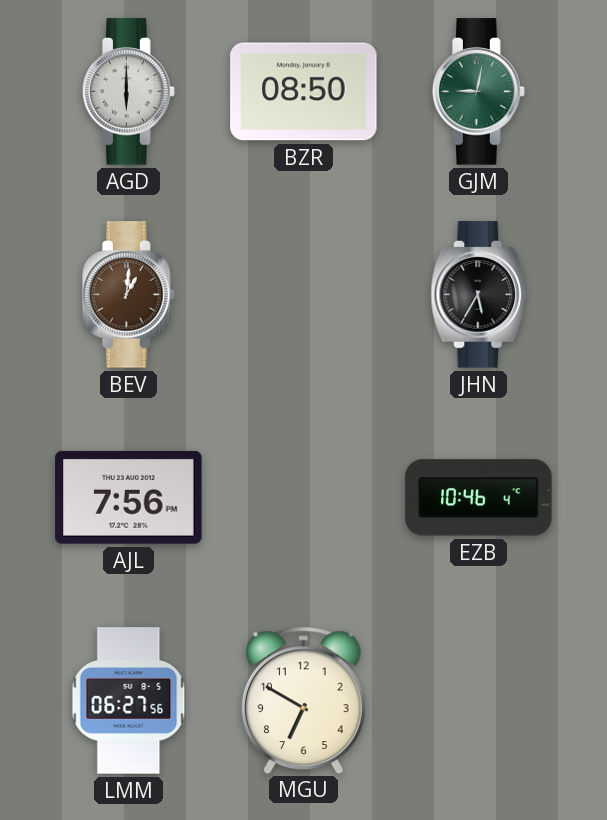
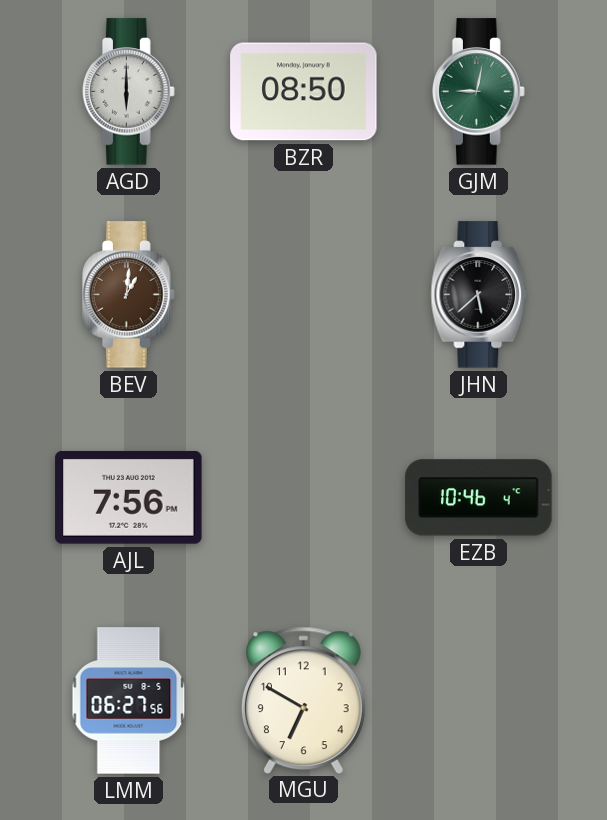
JHN: 5:35 -> 5:38 (479, 295)
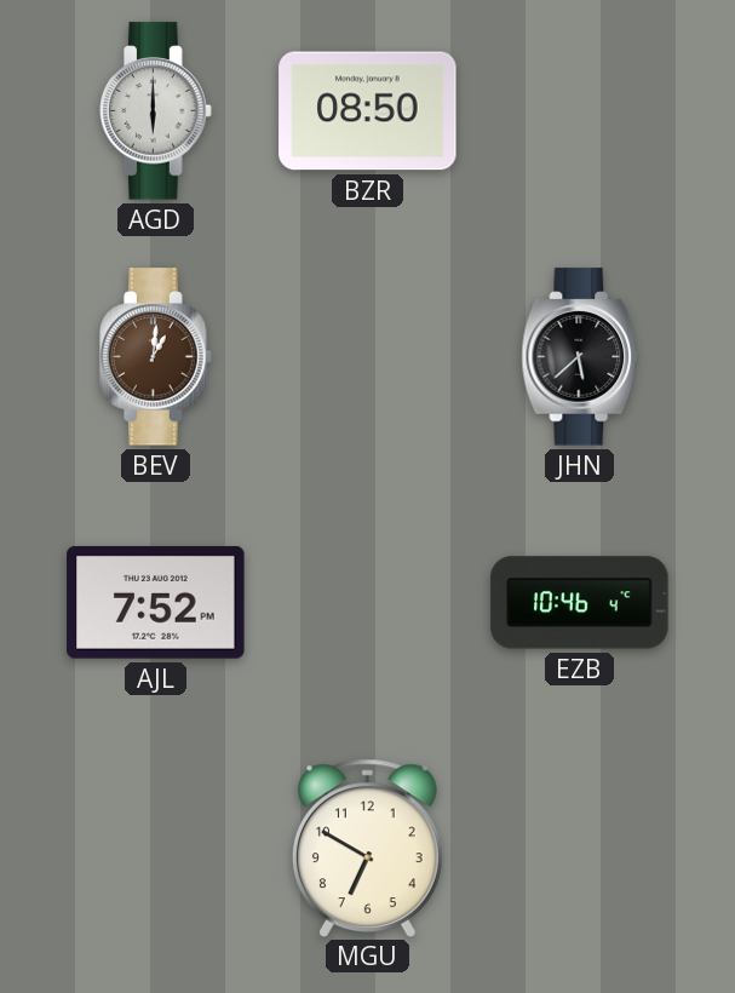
GJM: 9:02 -> none (479, 92)
AJL: 7:56 -> 7:52 (156, 602)
LMM: 06:27 -> none (129, 701)
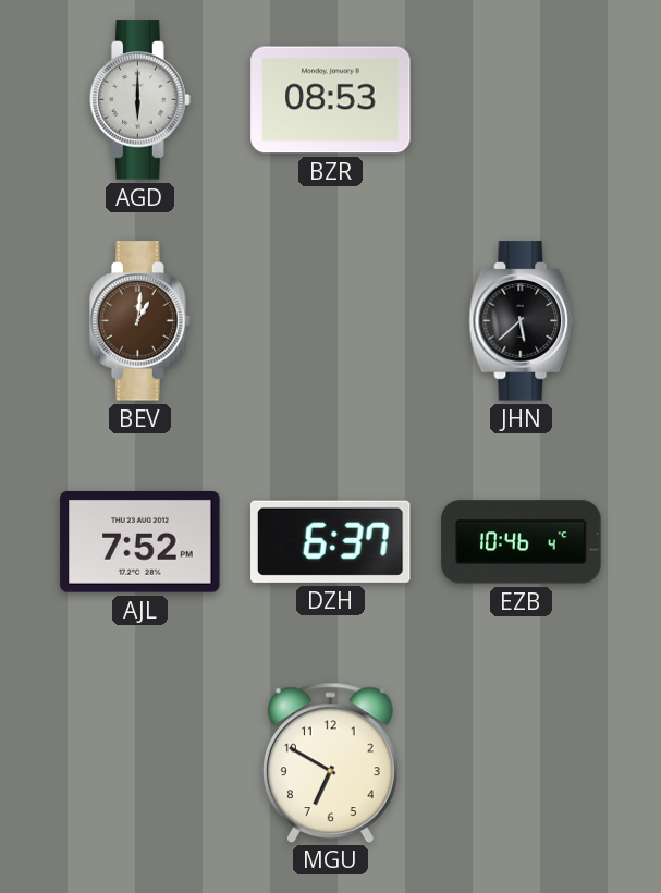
BZR: 08:50 -> 08:53 (331, 100)
DZH: none -> 6:37 (331, 541)
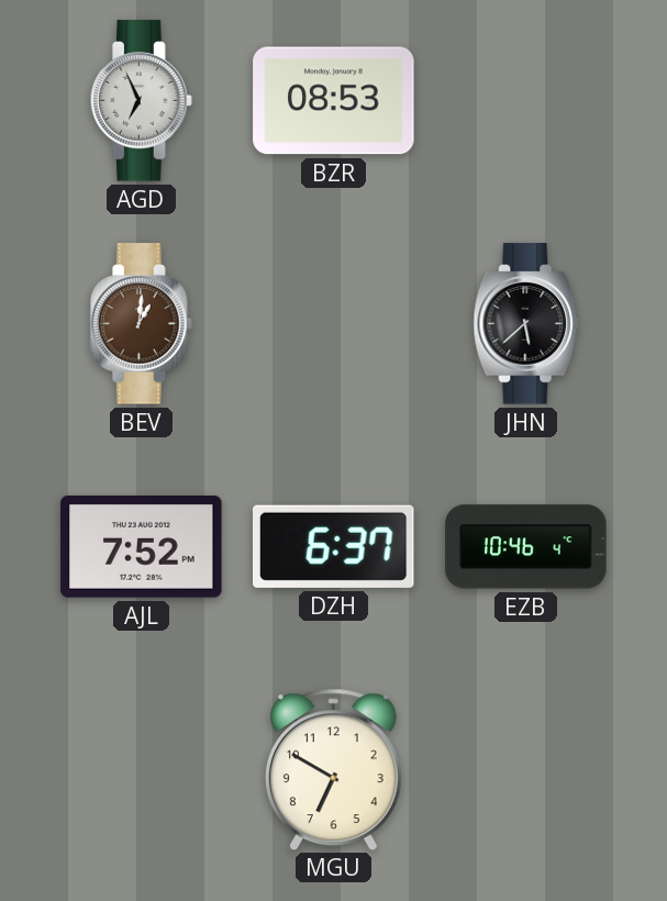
AGD: 6:00 -> 6:56 (142, 101)
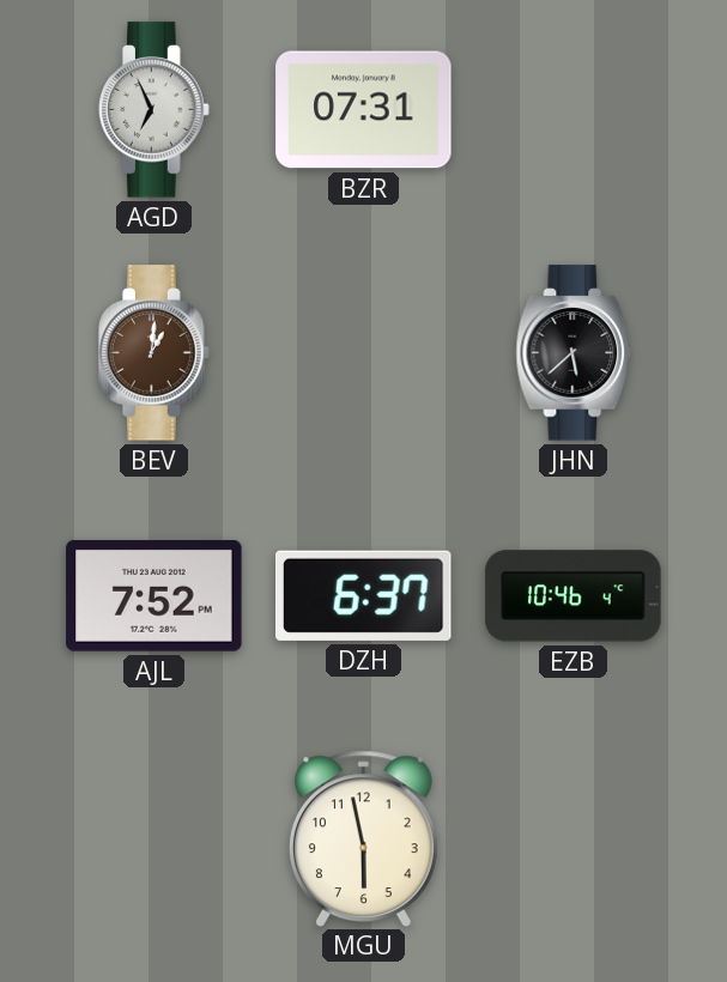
BZR: 08:53 -> 07:31 (364, 110)
MGU: 6:50 -> 5:58 (363, 838)
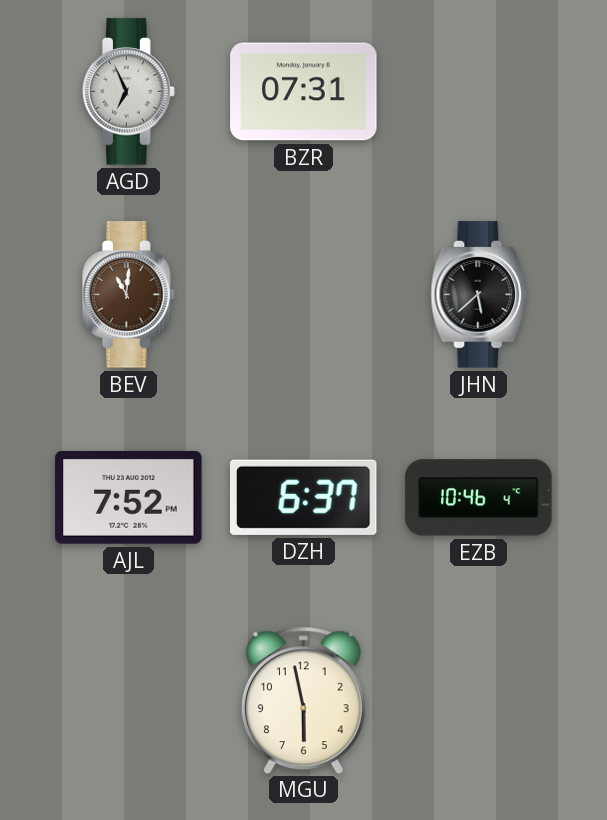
BEV: 1:01 -> 11:01 (129, 295)
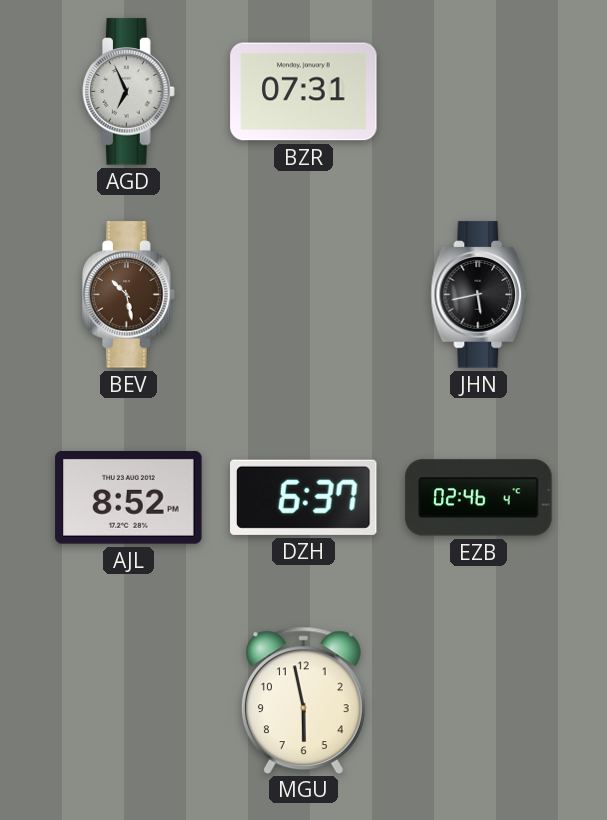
BEV: 11:01 -> 10:28 (129, 295)
JHN: 5:38 -> 5:43 (479, 295)
AJL: 7:52 -> 8:52 (129, 497)
EZB: 10:46 -> 02:46 (479, 498)
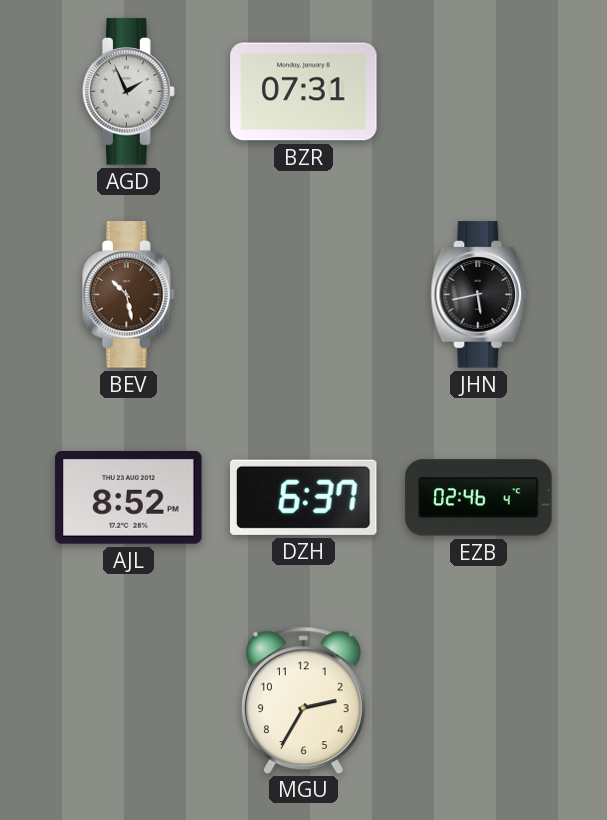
AGD: 6:56 -> 1:56 (129, 92)
MGU: 5:58 -> 2:35 (303, 700)
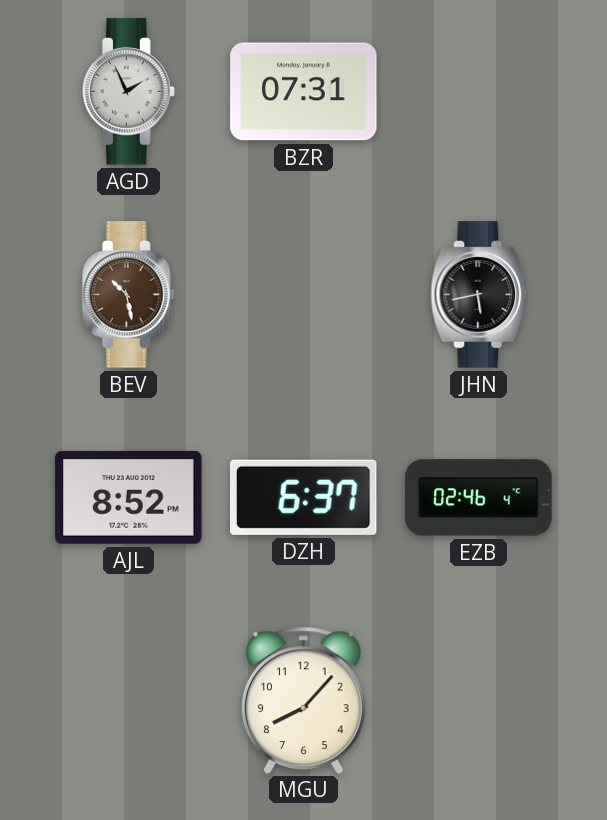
MGU: 2:35 -> 8:07 (303, 700)
